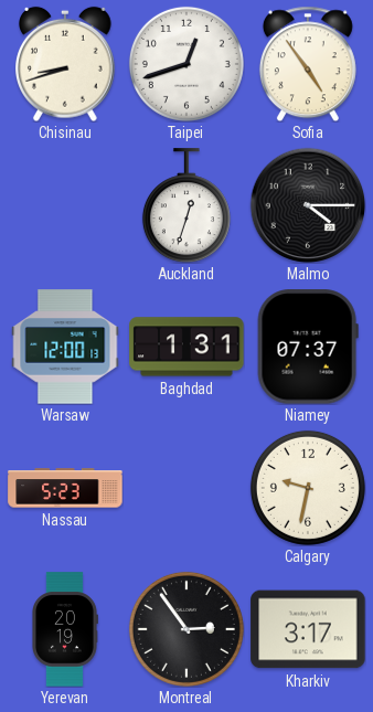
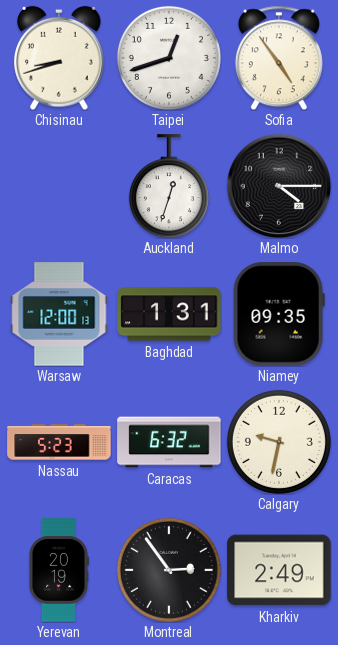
Niamey: 07:37 -> 09:35 (279, 314)
Caracas: none -> 6:32 (169, 442)
Kharkiv: 3:17 -> 2:49 (279, 570)
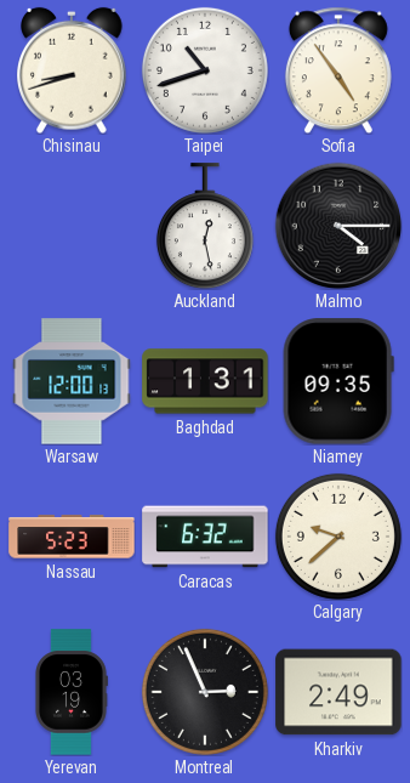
Taipei: 12:42 -> 10:42 (205, 70)
Auckland: 12:33 -> 12:28 (205, 226)
Calgary: 9:32 -> 9:38 (338, 537)
Yerevan: 20:19 -> 03:19 (72, 692)
Montreal: 2:54 -> 2:56 (205, 692)
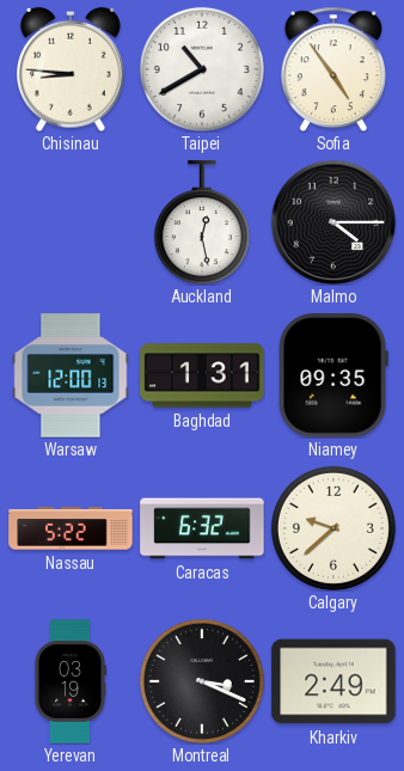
Chisinau: 8:42 -> 8:46 (72, 69)
Taipei: 10:42 -> 10:40 (202, 69)
Nassau: 5:23 -> 5:22 (71, 528)
Montreal: 2:56 -> 3:19 (202, 681)
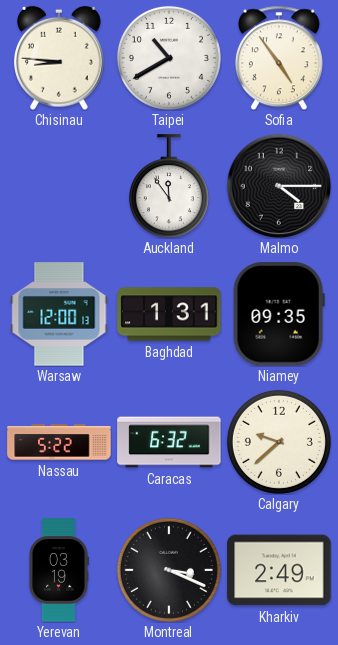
Auckland: 12:28 -> 11:54 (169, 186)
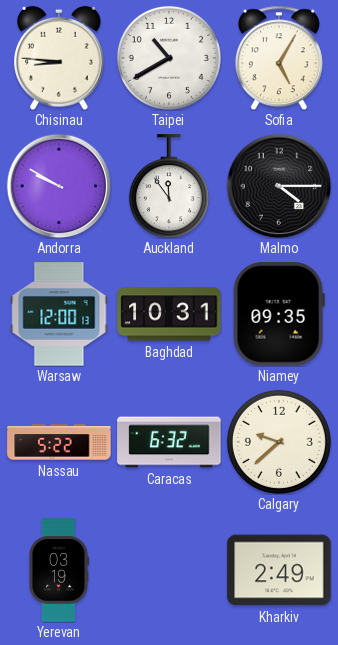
Sofia: 4:54 -> 5:05 (279, 58)
Andorra: none -> 9:50 (59, 186)
Baghdad: 1:31 -> 10:31 (169, 314)
Montreal: 3:19 -> none (169, 570)
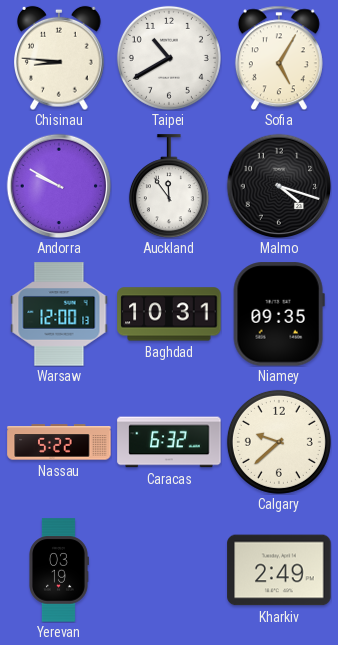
Malmo: 4:15 -> 4:18 (279, 186)
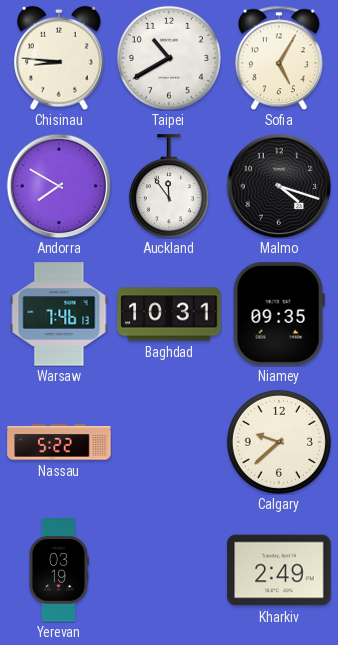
Andorra: 9:50 -> 7:50 (59, 186)
Warsaw: 12:00 -> 7:46 (59, 314)
Caracas: 6:32 -> none (169, 442)
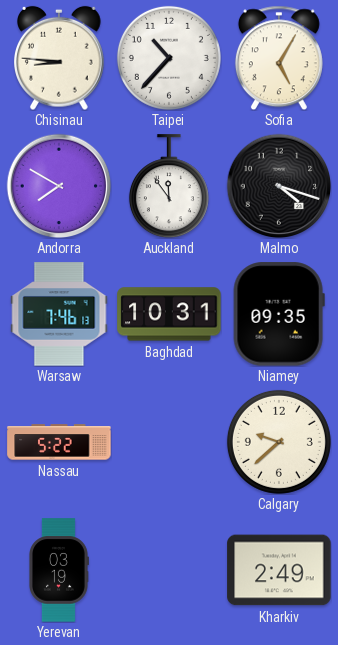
Taipei: 10:40 -> 10:37 (169, 58)
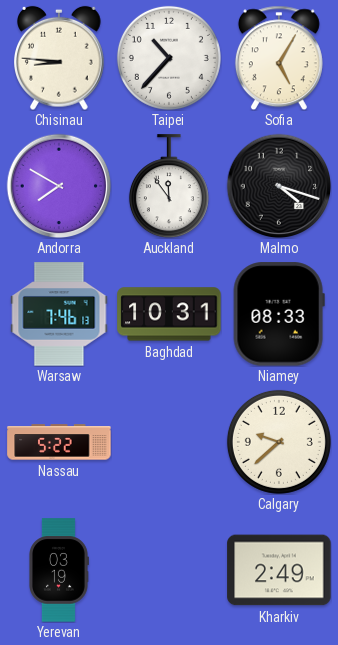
Niamey: 09:35 -> 08:33 (279, 314)
